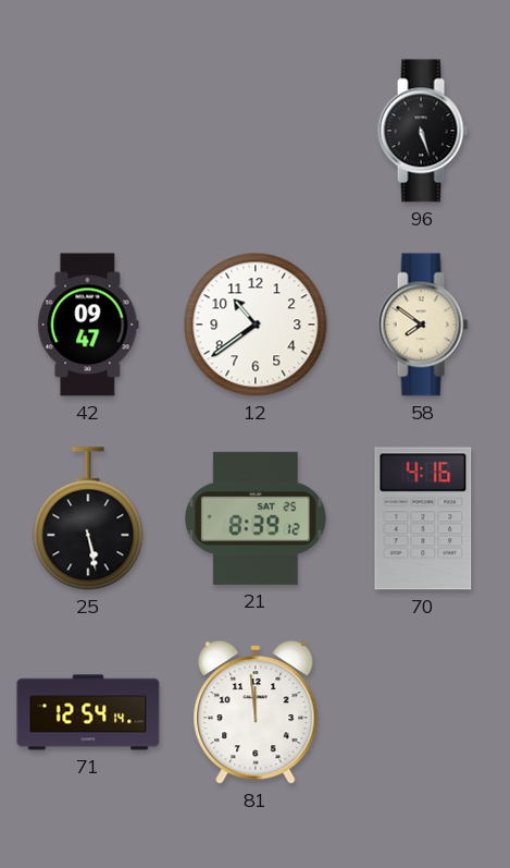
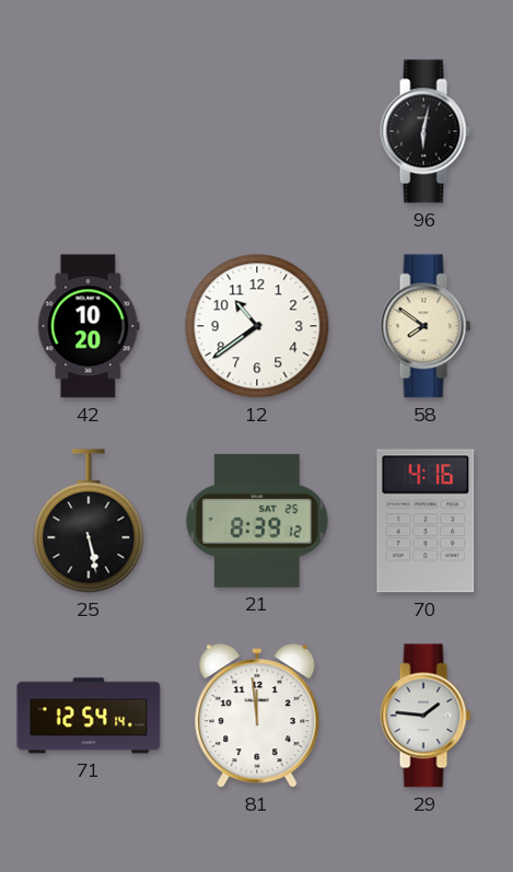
96: 5:27 -> 6:02 (425, 131)
42: 09:47 -> 10:20 (89, 326)
29: none -> 1:46 (425, 716)
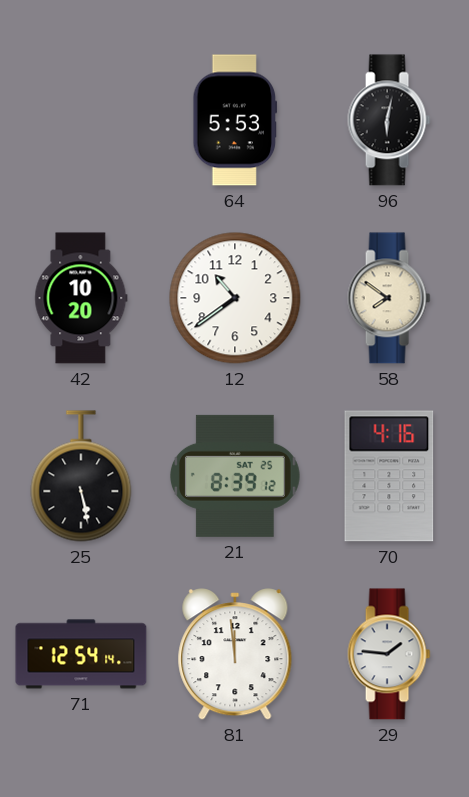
64: none -> 5:53 (235, 120)
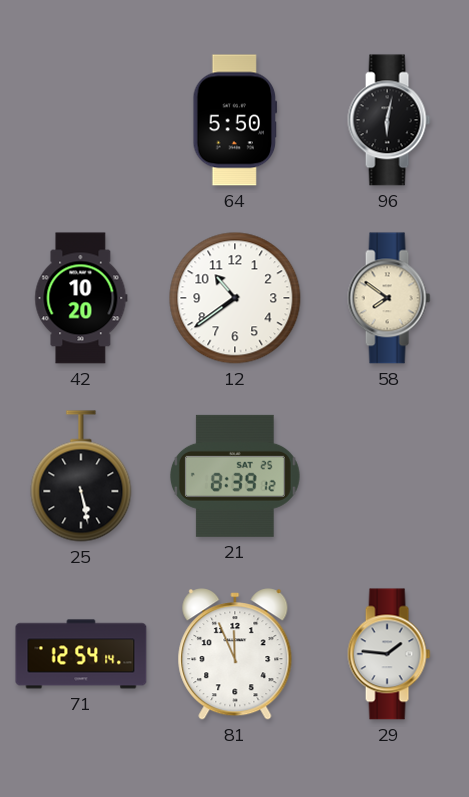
64: 5:53 -> 5:50 (235, 120)
70: 4:16 -> none (389, 476)
81: 11:59 -> 11:56 (235, 654)
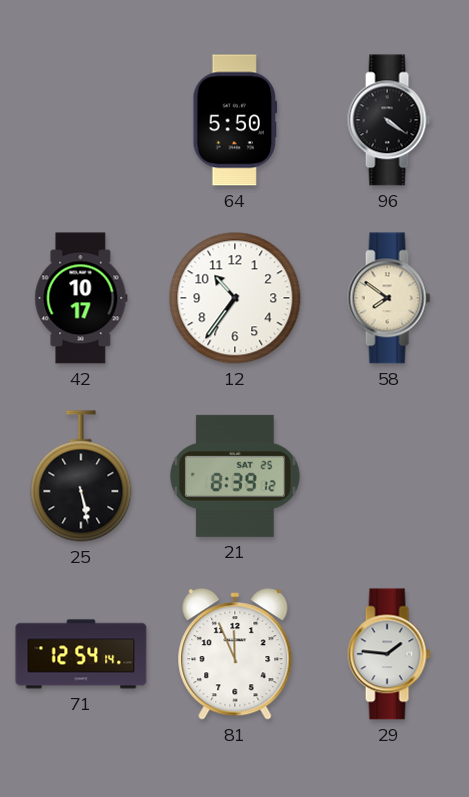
96: 6:02 -> 4:21 (389, 120)
42: 10:20 -> 10:17 (81, 298)
12: 10:39 -> 10:36 (235, 298)
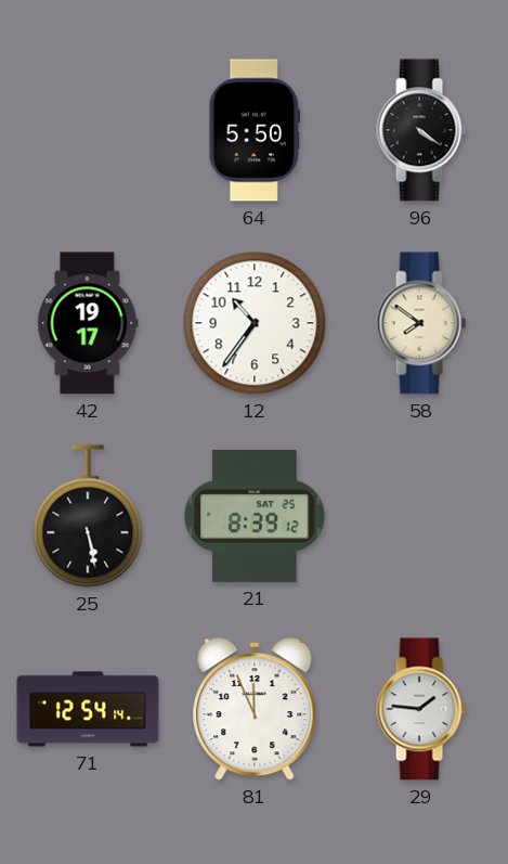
42: 10:17 -> 19:17 (88, 323)
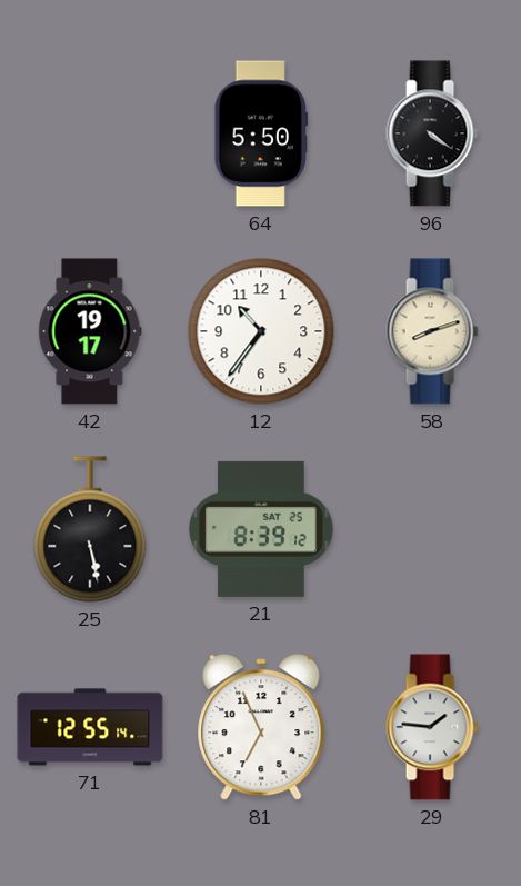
58: 7:51 -> 8:12 (432, 331)
71: 12:54 -> 12:55 (90, 727)
81: 11:56 -> 6:56 (261, 727)
